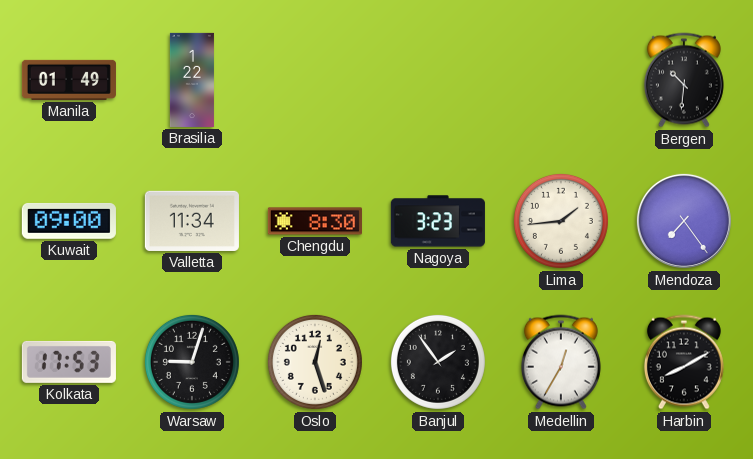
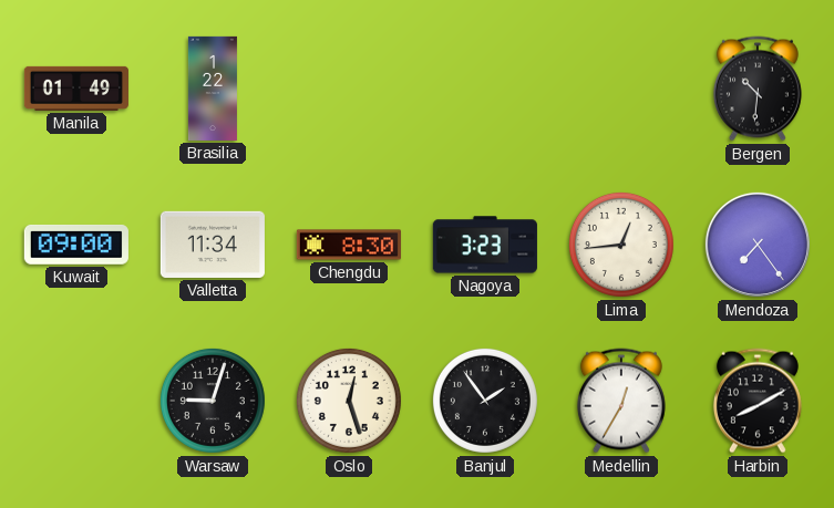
Lima: 1:44 -> 12:44 (621, 245)
Kolkata: 17:53 -> none (69, 362)
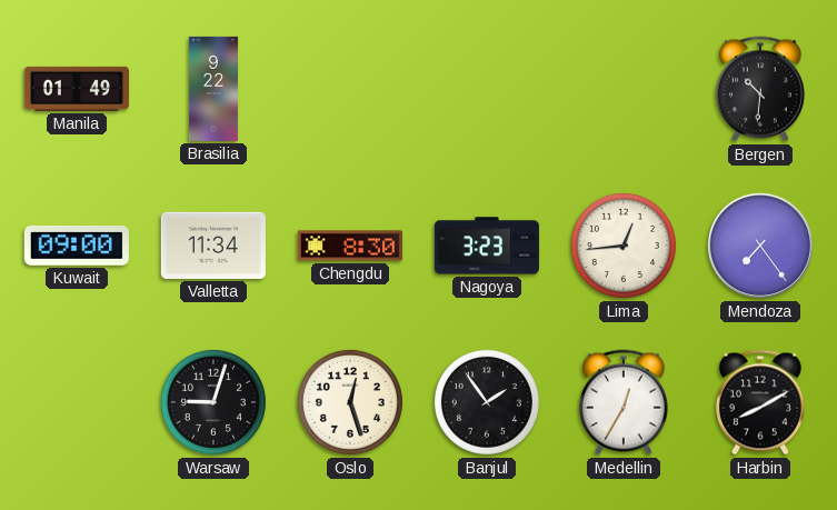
Brasilia: 1:22 -> 9:22 (213, 89)
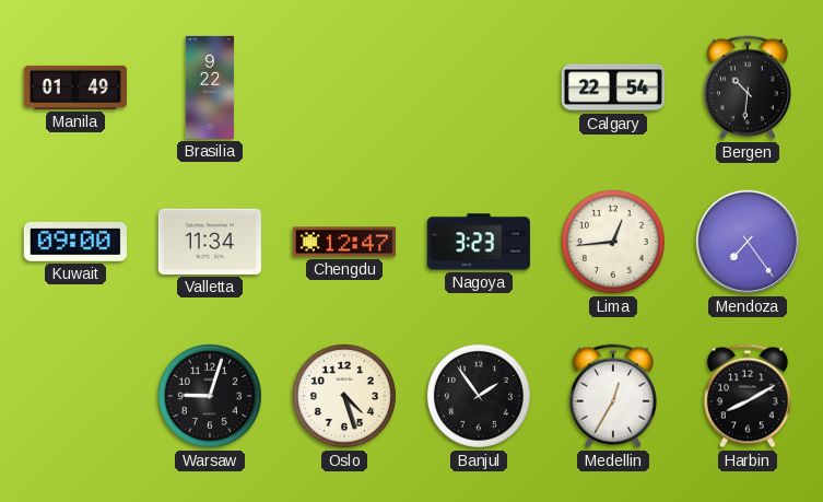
Calgary: none -> 22:54 (613, 87)
Chengdu: 8:30 -> 12:47 (344, 242)
Oslo: 12:27 -> 4:27 (344, 396)
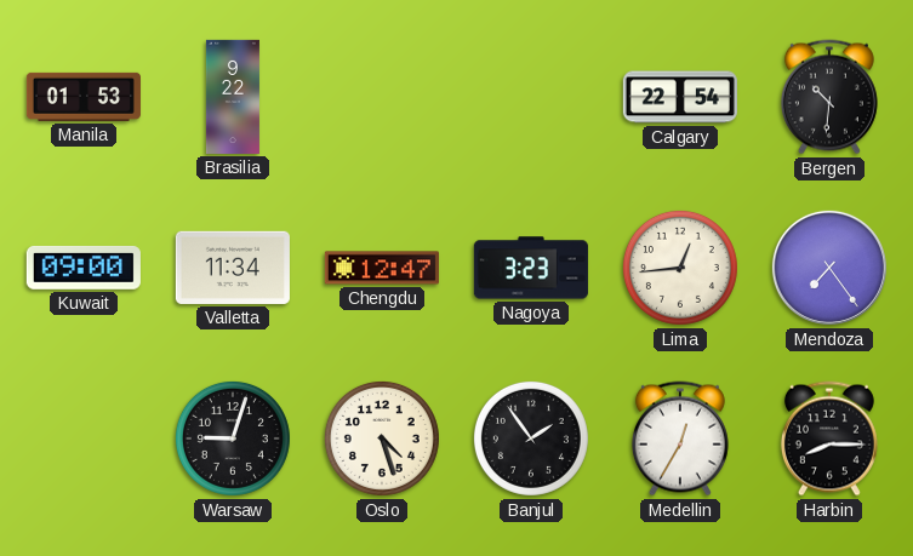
Manila: 01:49 -> 01:53 (84, 97)
Harbin: 8:10 -> 8:15 (829, 439)
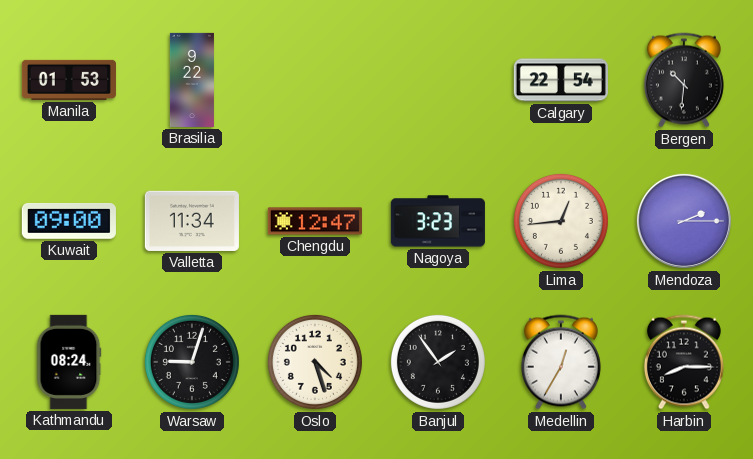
Mendoza: 7:24 -> 2:15 (684, 221)
Kathmandu: none -> 08:24 (69, 362)
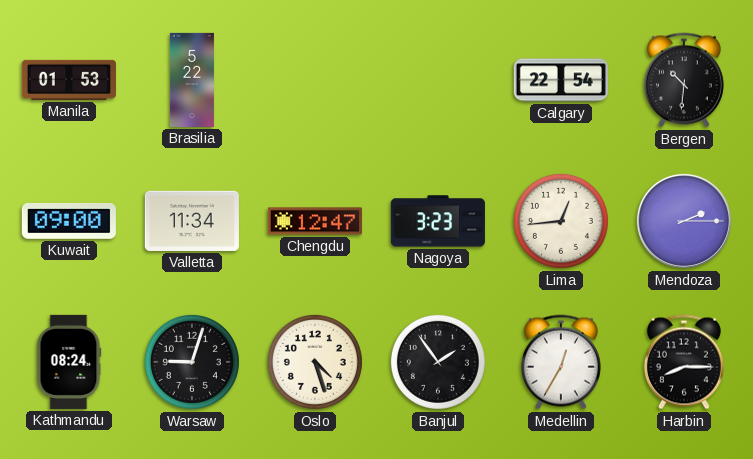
Brasilia: 9:22 -> 5:22 (192, 80)
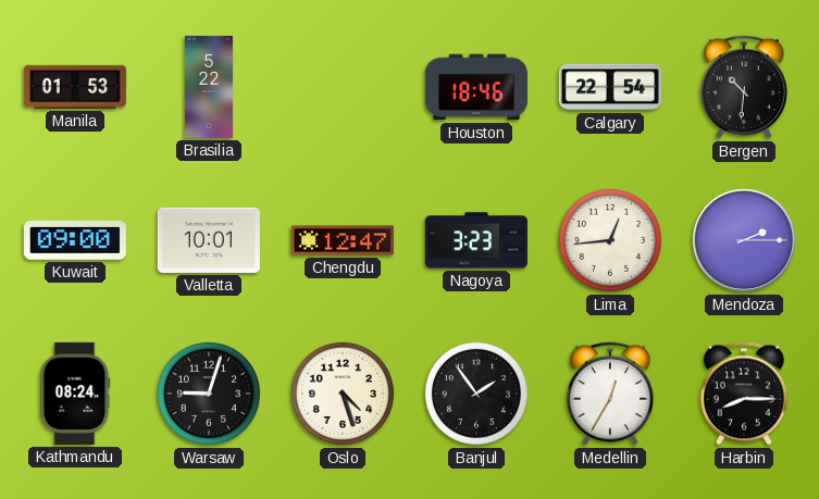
Houston: none -> 18:46 (476, 87)
Valletta: 11:34 -> 10:01 (209, 240)
